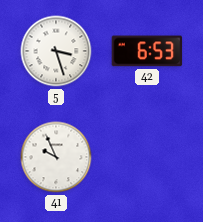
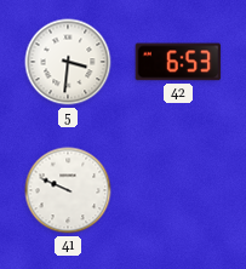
5: 3:27 -> 3:31 (68, 62)
41: 9:56 -> 9:49 (68, 190)
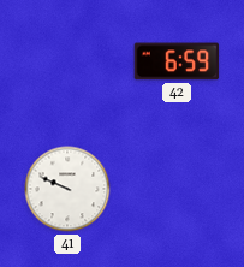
5: 3:31 -> none (68, 62)
42: 6:53 -> 6:59 (177, 61)
